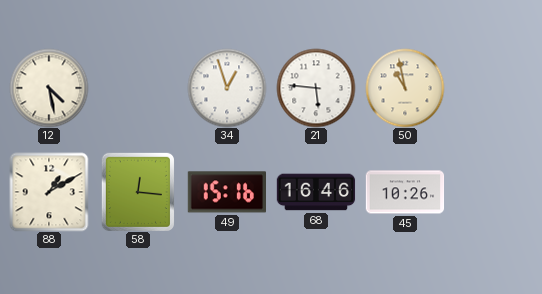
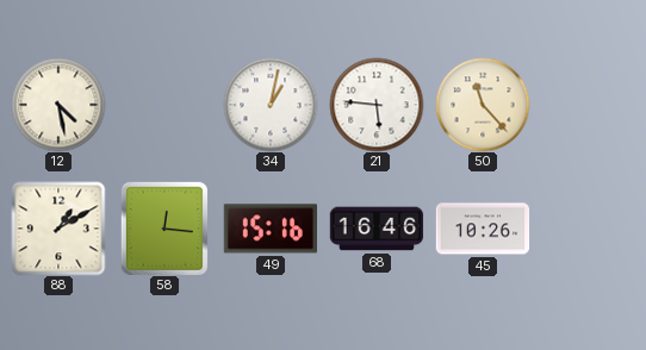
34: 12:57 -> 1:02 (271, 105)
50: 10:58 -> 11:23 (483, 105)
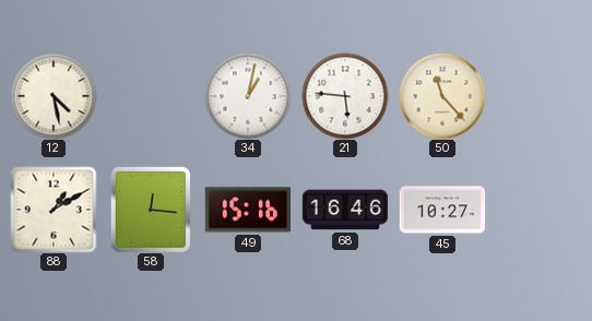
45: 10:26 -> 10:27 (442, 210)
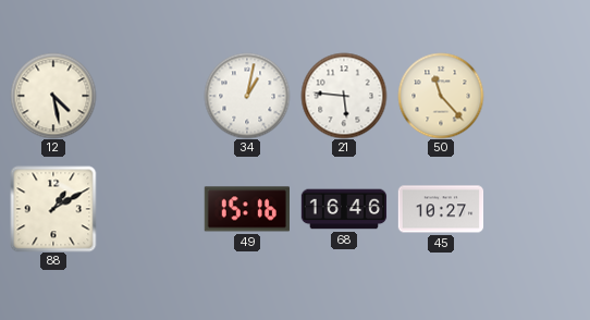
58: 12:16 -> none (151, 210)
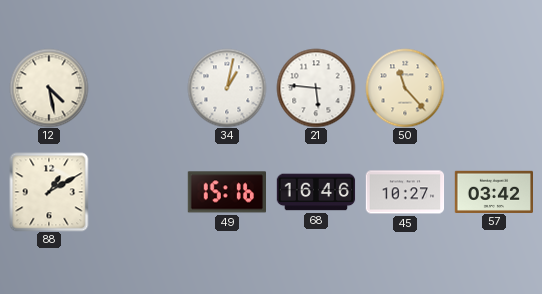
57: none -> 03:42 (493, 191)
